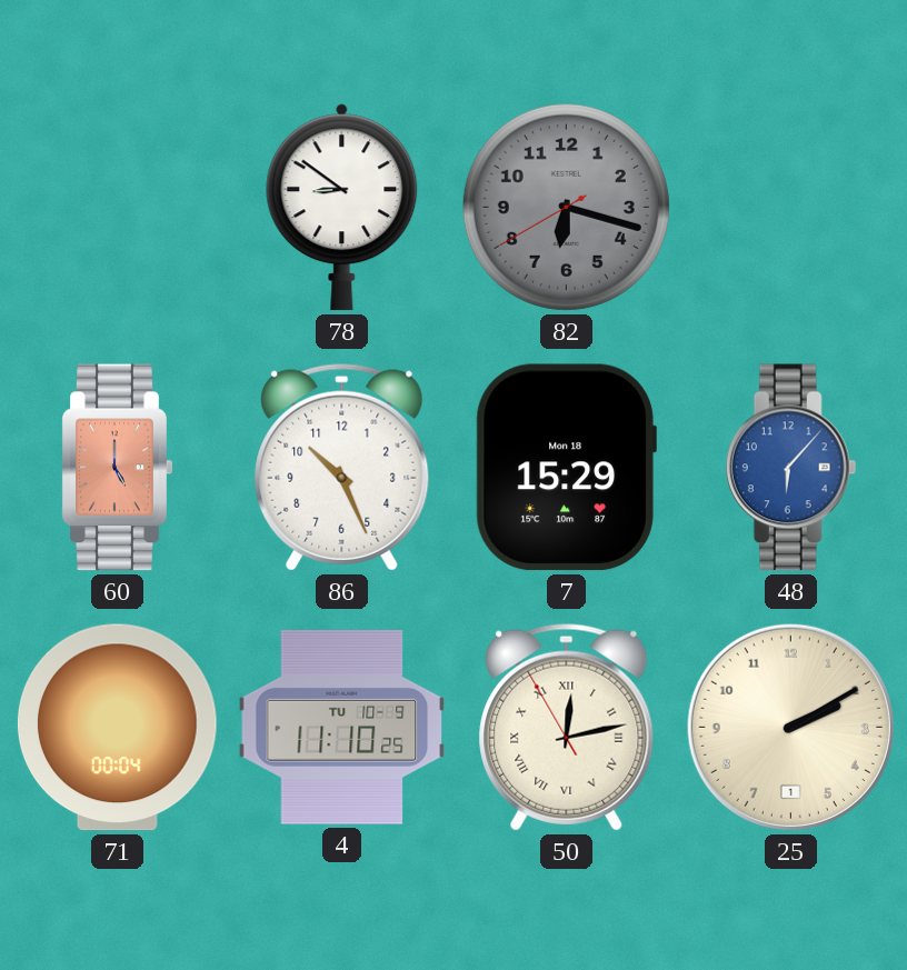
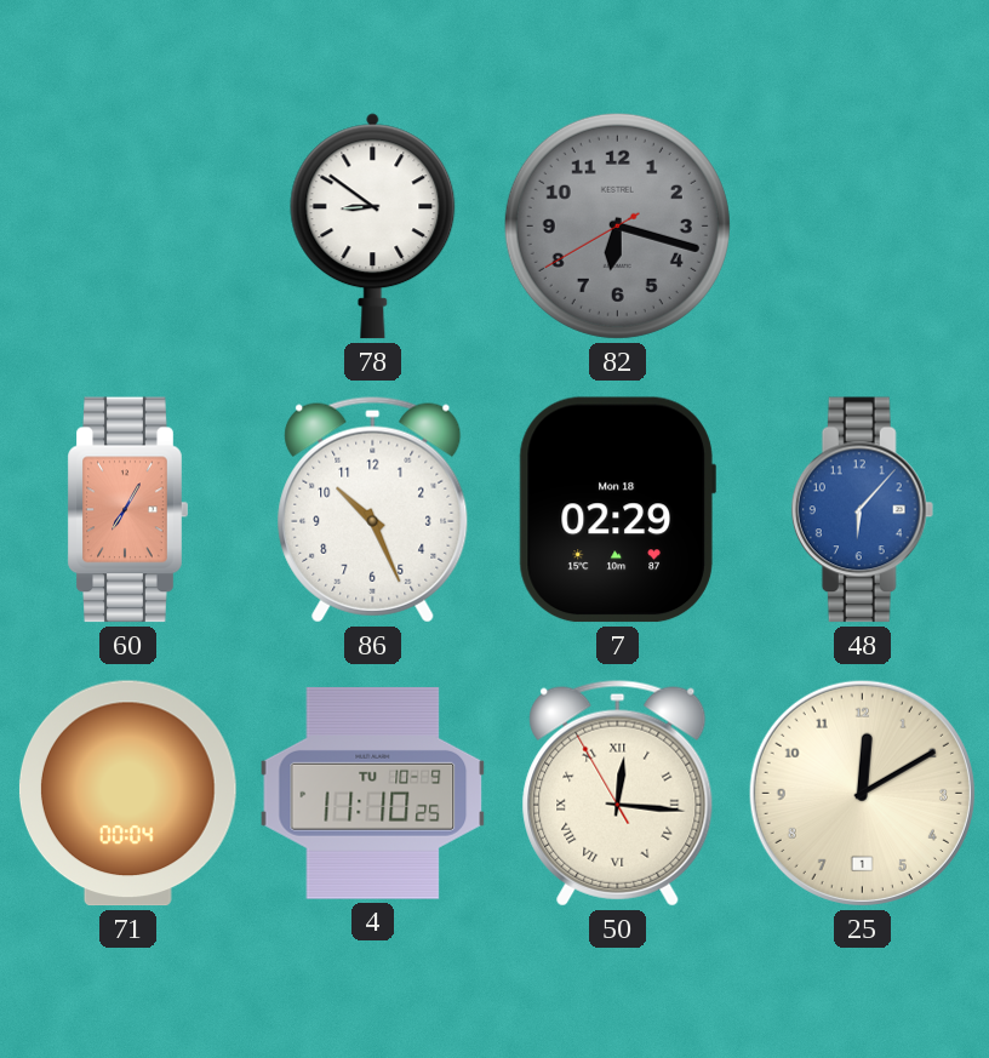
60: 5:00 -> 7:05 (127, 510)
7: 15:29 -> 02:29 (617, 510)
50: 12:12 -> 12:15 (618, 793)
25: 2:10 -> 12:10 (862, 793)
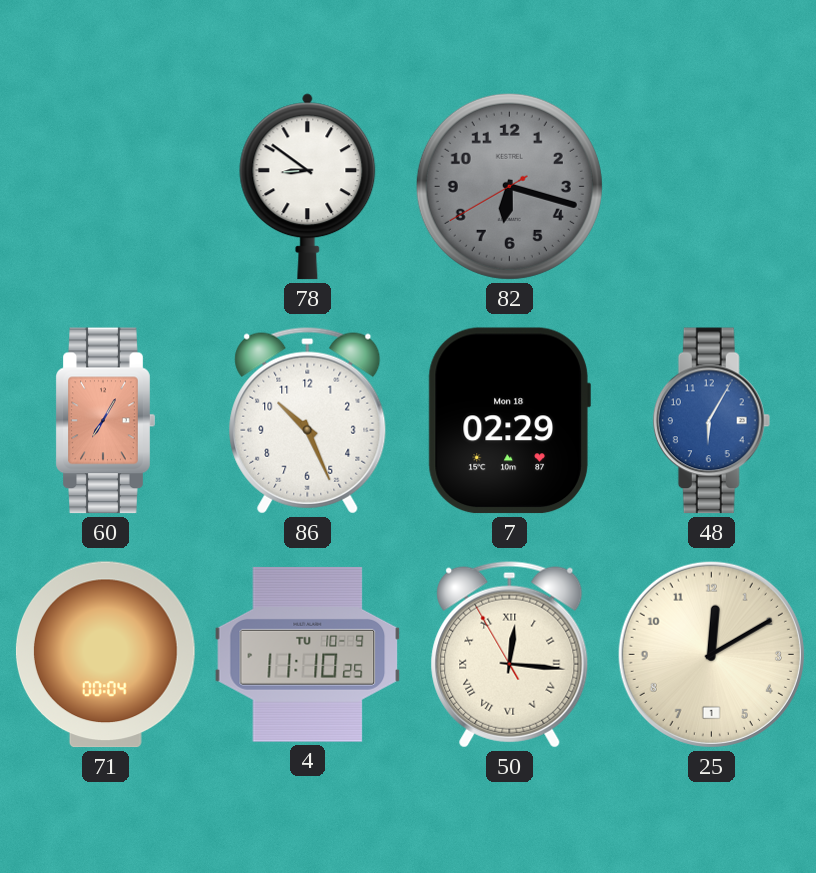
48: 6:07 -> 6:05 (712, 421)
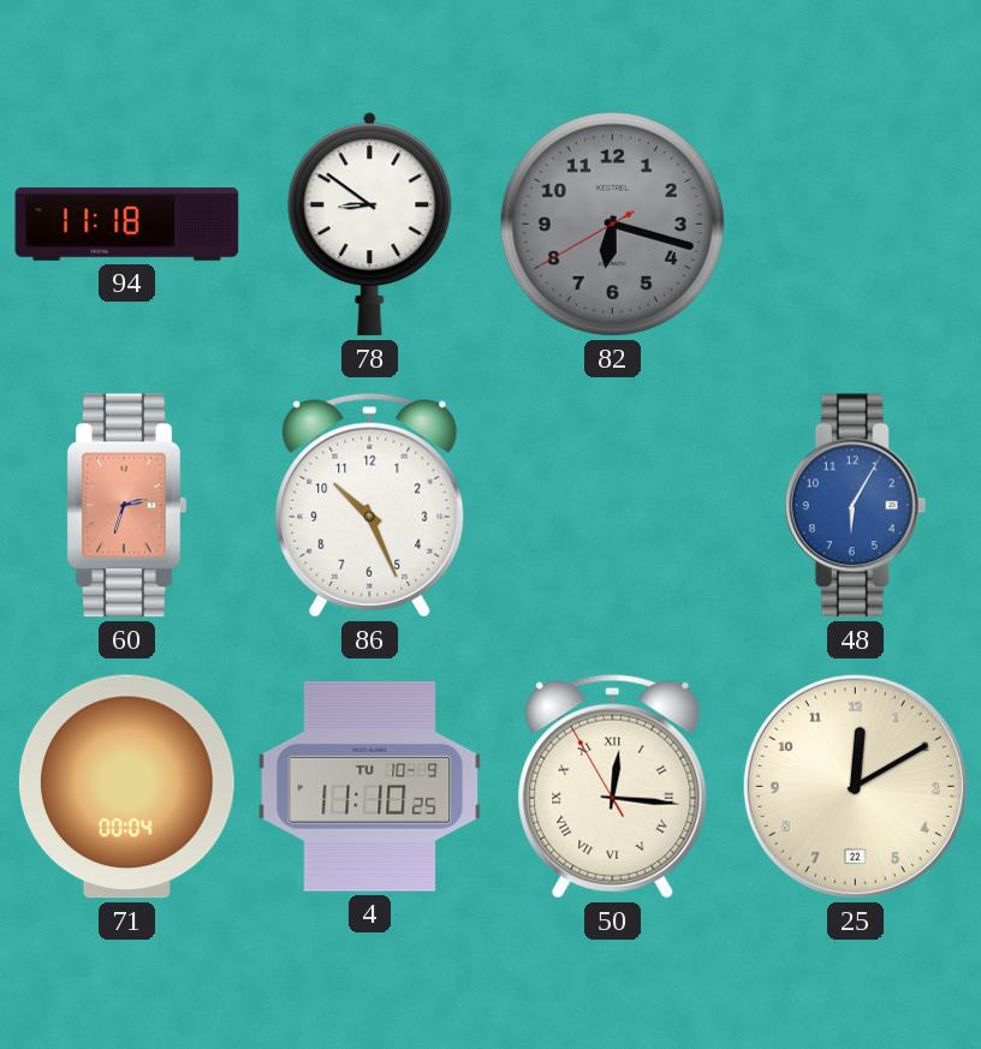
94: none -> 11:18 (127, 225)
60: 7:05 -> 2:33 (126, 506)
7: 02:29 -> none (509, 421)
25 date: 1 -> 22 (855, 786)
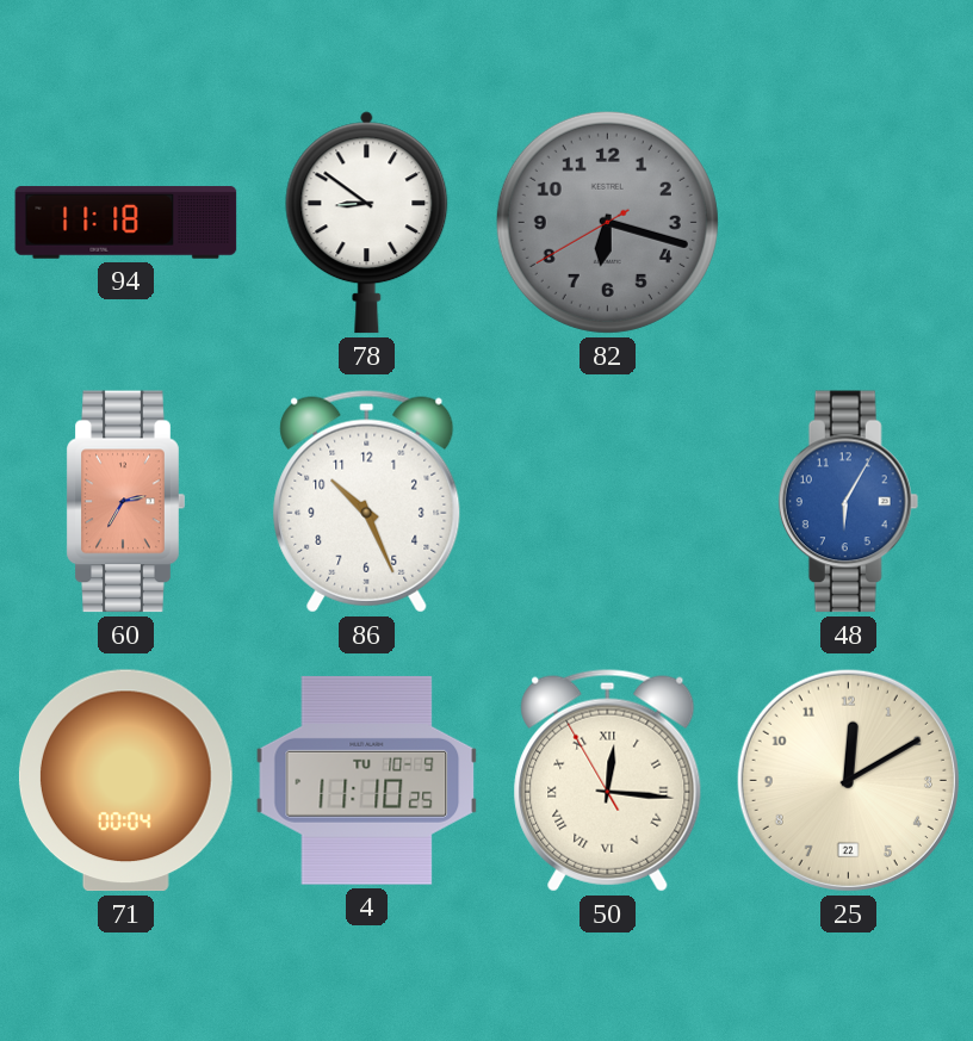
60: 2:33 -> 2:35 (125, 502)
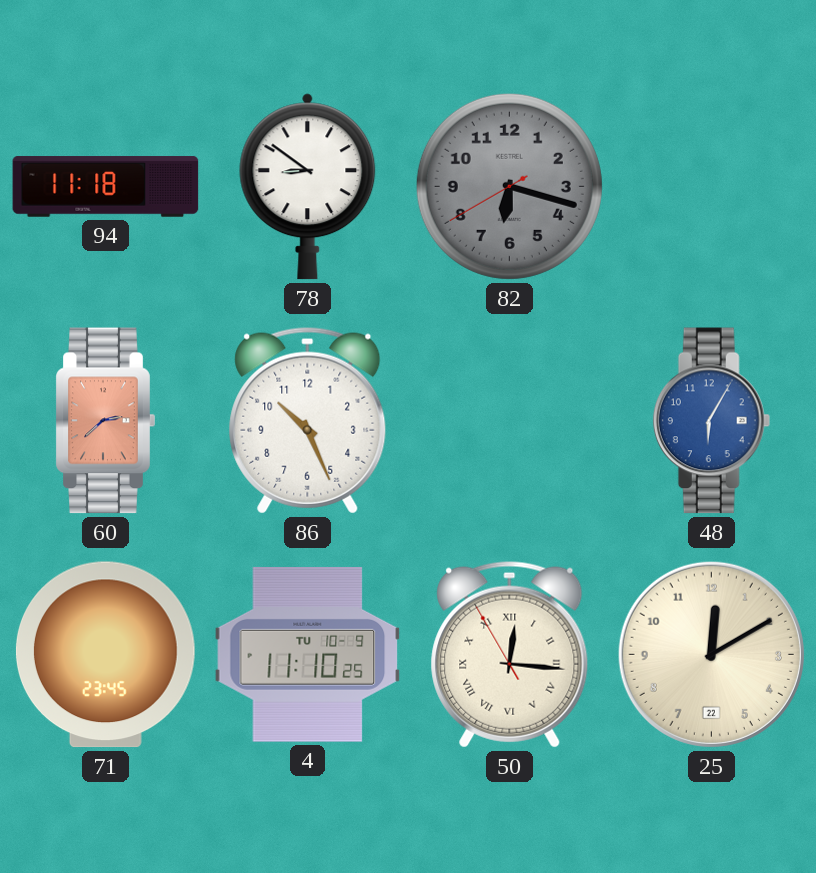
60: 2:35 -> 2:38 (105, 421)
71: 00:04 -> 23:45 (105, 655)
